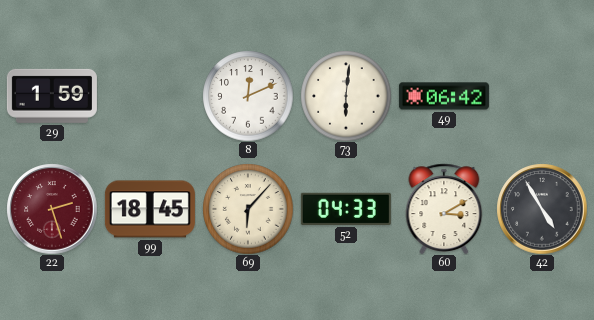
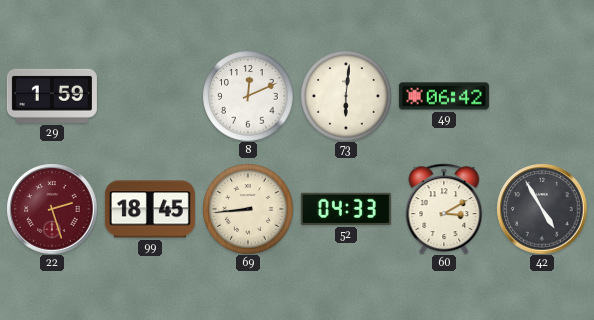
69: 6:07 -> 8:44 (248, 209)
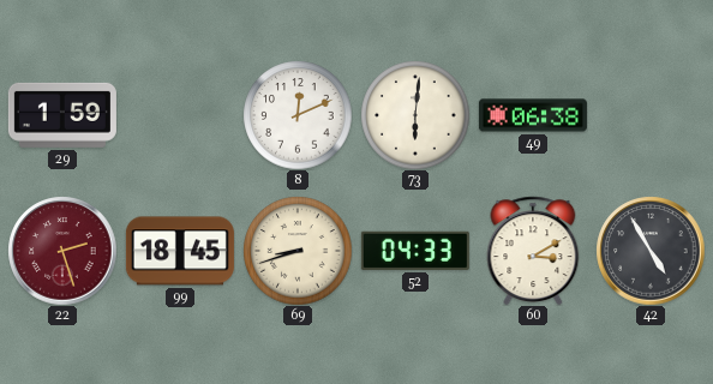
49: 06:42 -> 06:38 (533, 115)
69: 8:44 -> 8:42 (298, 251)
